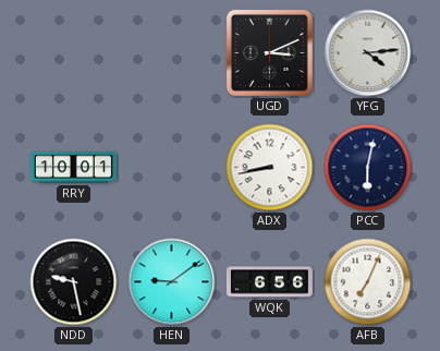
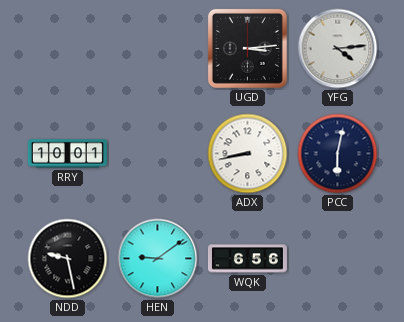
UGD: 3:11 -> 3:14 (247, 48)
AFB: 7:04 -> none (368, 282)
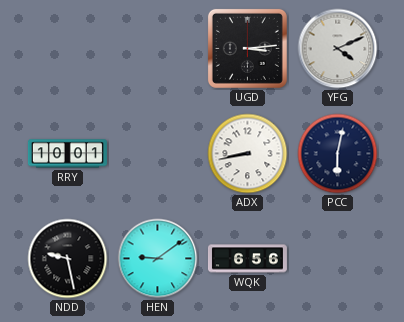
YFG: 4:14 -> 4:11 (338, 49)
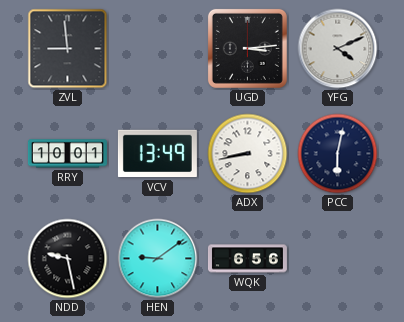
ZVL: none -> 8:59 (68, 49)
VCV: none -> 13:49 (157, 154)
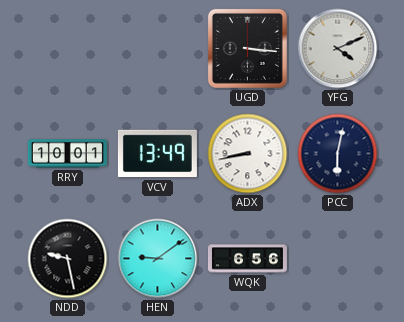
ZVL: 8:59 -> none (68, 49)
UGD: 3:14 -> 3:16 (247, 48)
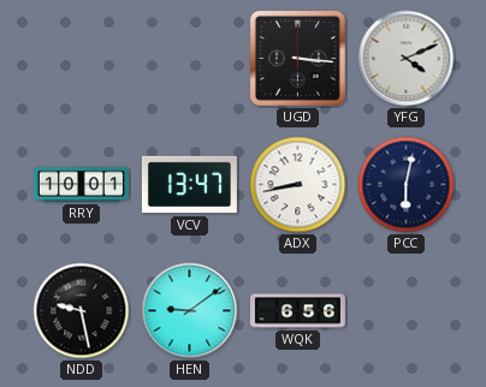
VCV: 13:49 -> 13:47 (189, 185)
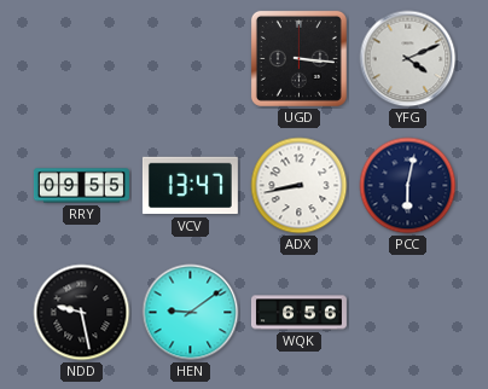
RRY: 10:01 -> 09:55 (81, 186)
